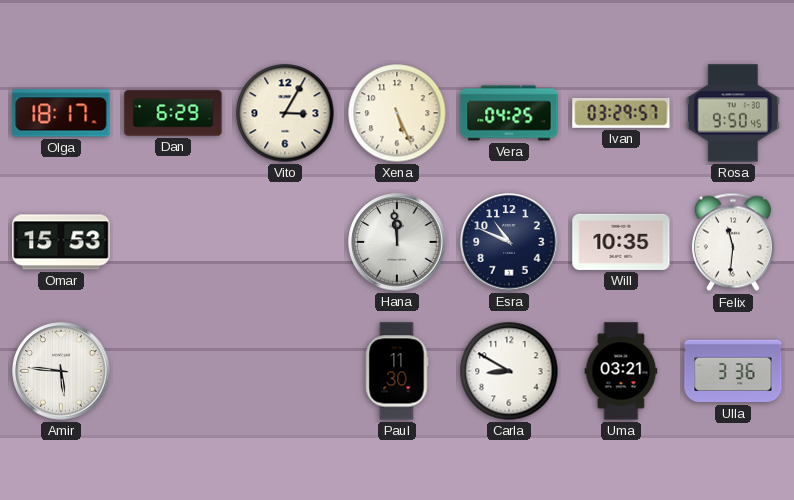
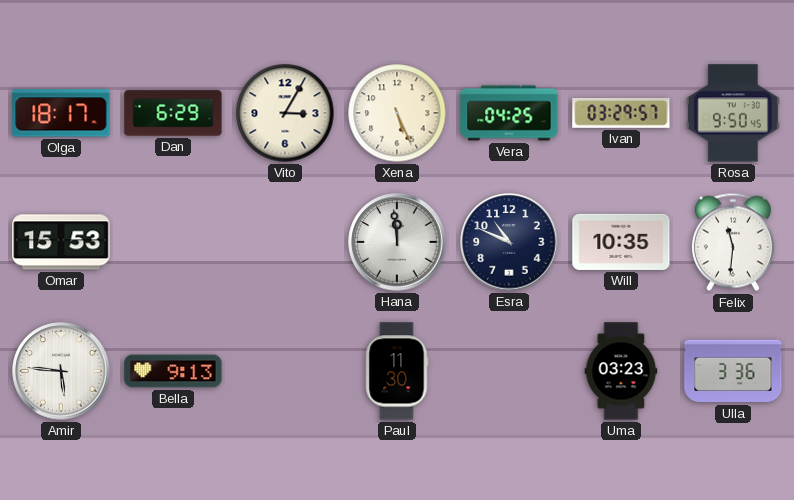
Bella: none -> 9:13 (173, 371)
Carla: 8:50 -> none (509, 371)
Uma: 03:21 -> 03:23 (621, 371)
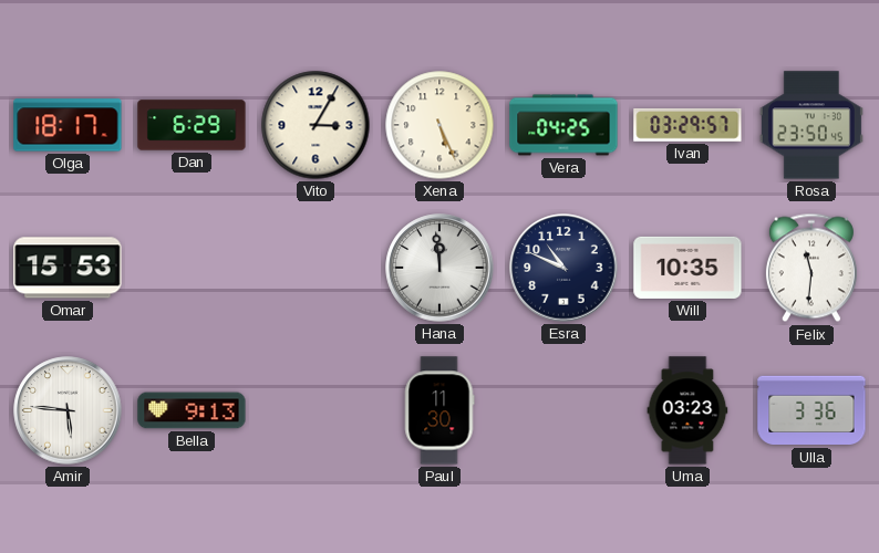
Rosa: 9:50 -> 23:50 (811, 125)
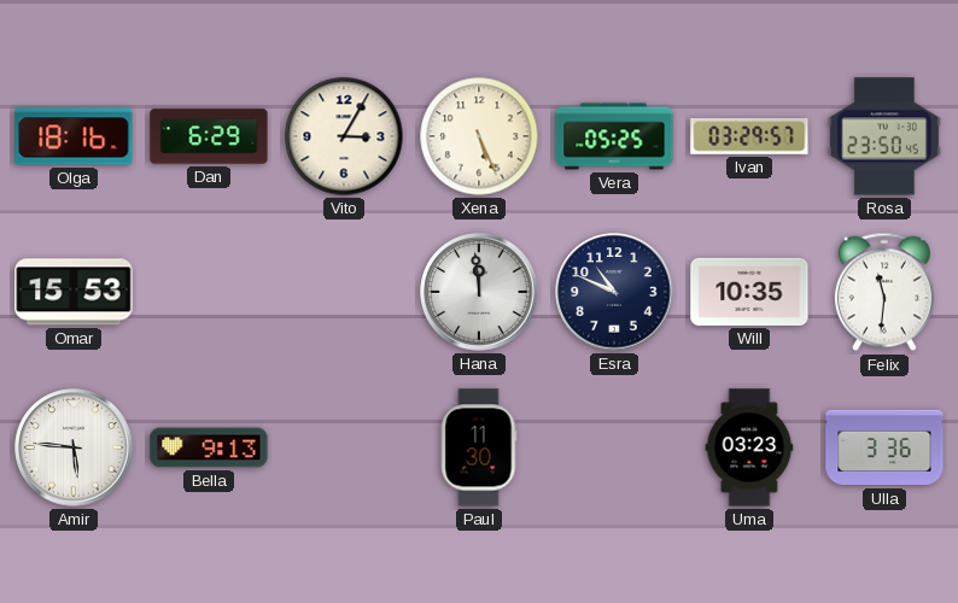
Olga: 18:17 -> 18:16 (74, 136)
Vera: 04:25 -> 05:25 (614, 136)
